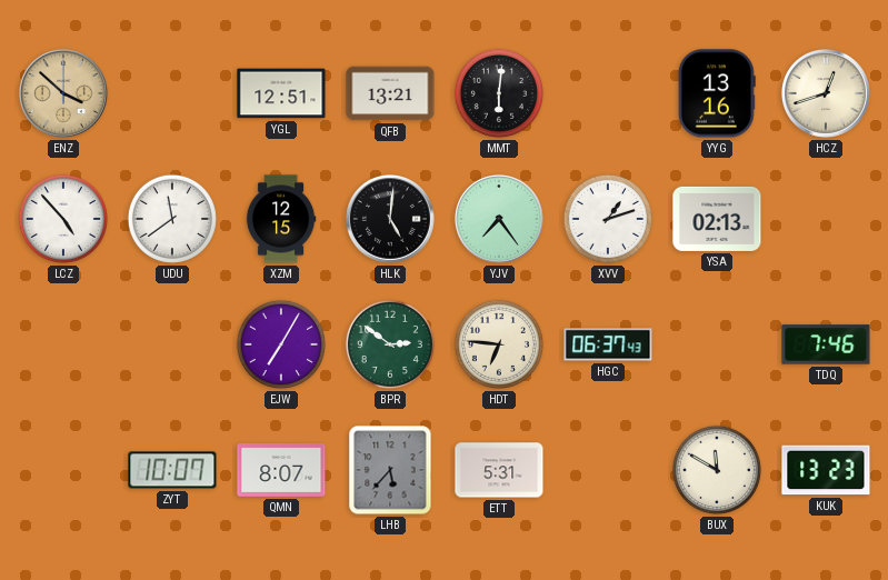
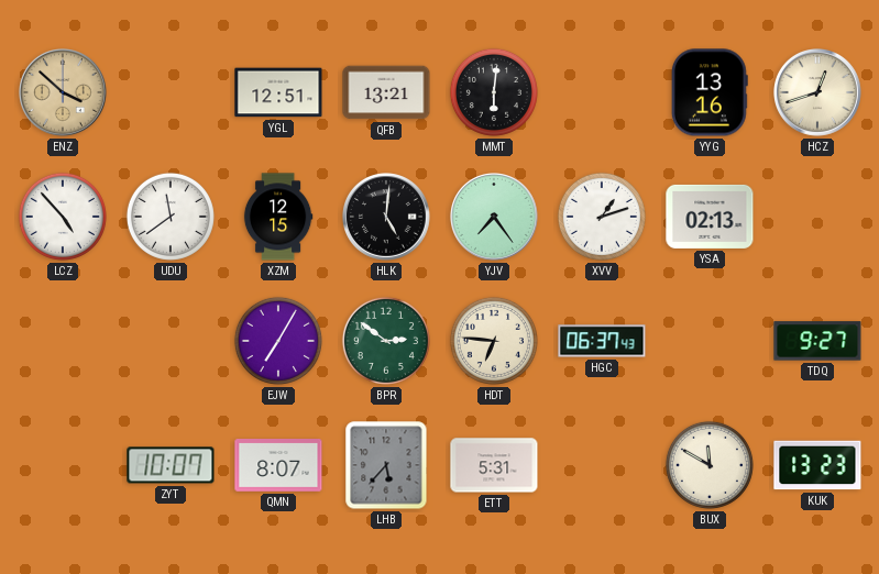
TDQ: 7:46 -> 9:27 (817, 341)
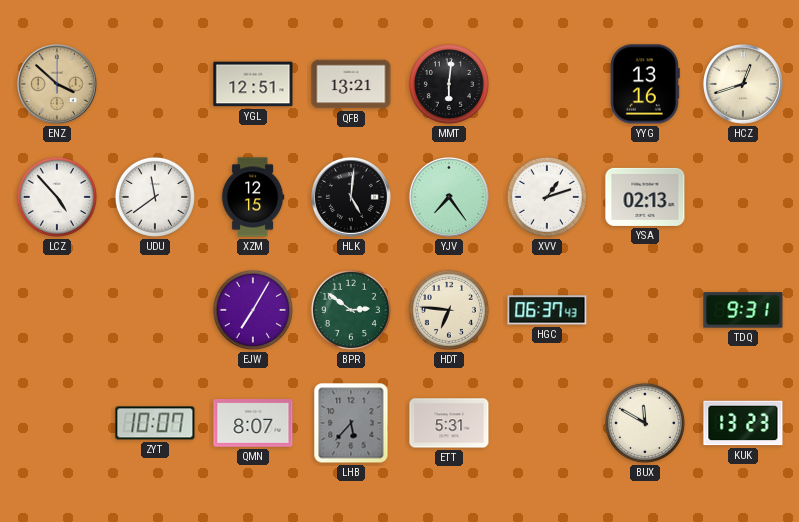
TDQ: 9:27 -> 9:31 (743, 310)
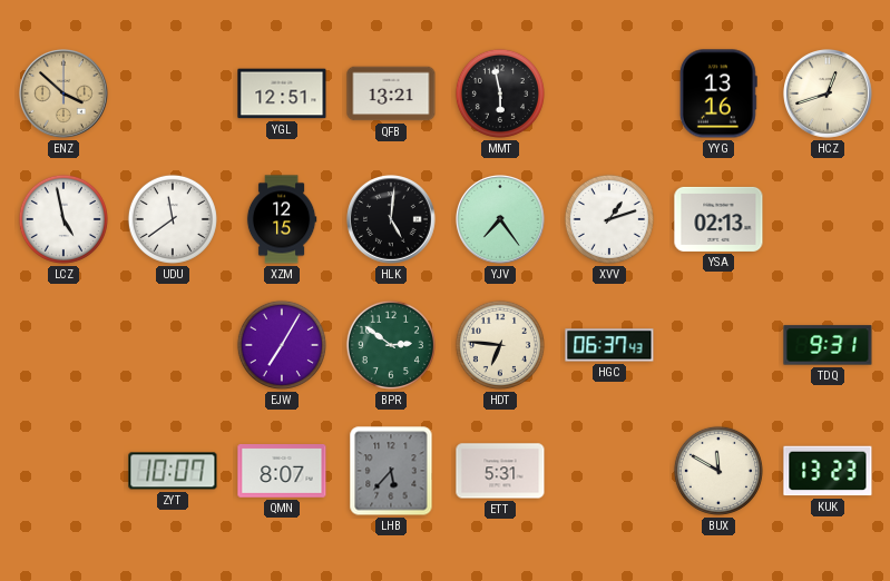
MMT: 6:01 -> 5:58 (500, 93)
LCZ: 4:53 -> 4:58 (63, 219)
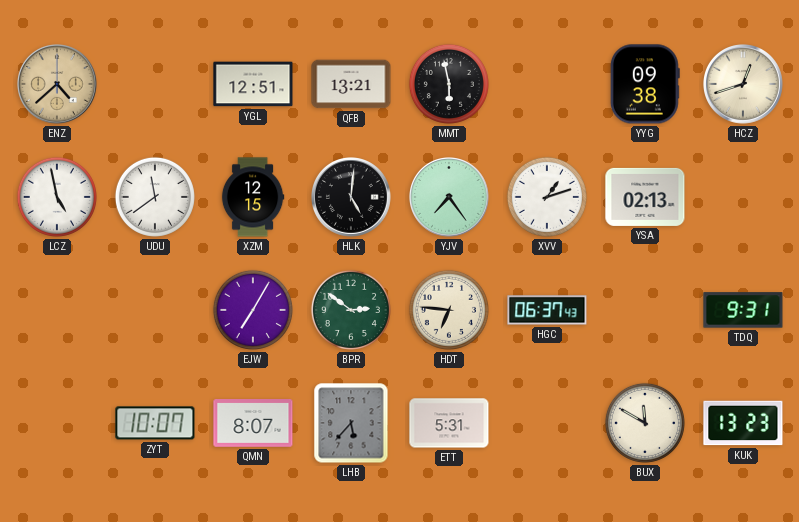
ENZ: 3:52 -> 4:38 (58, 85)
YYG: 13:16 -> 09:38 (645, 84)
